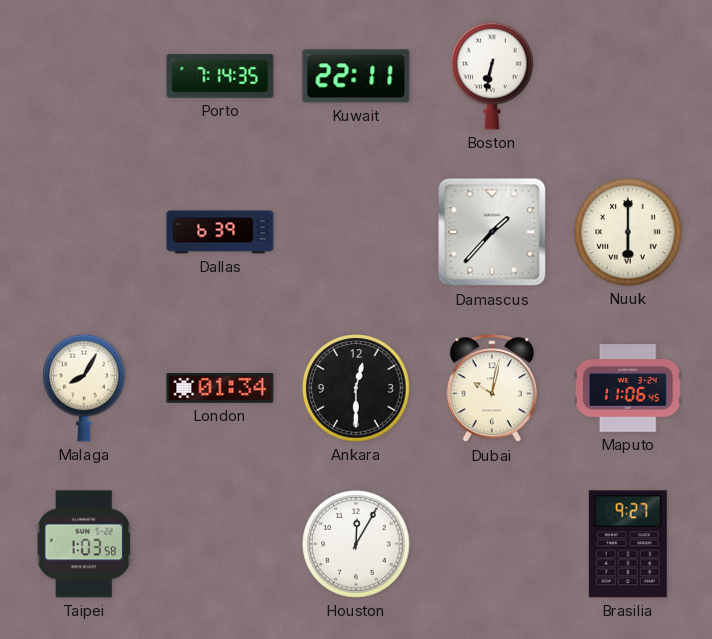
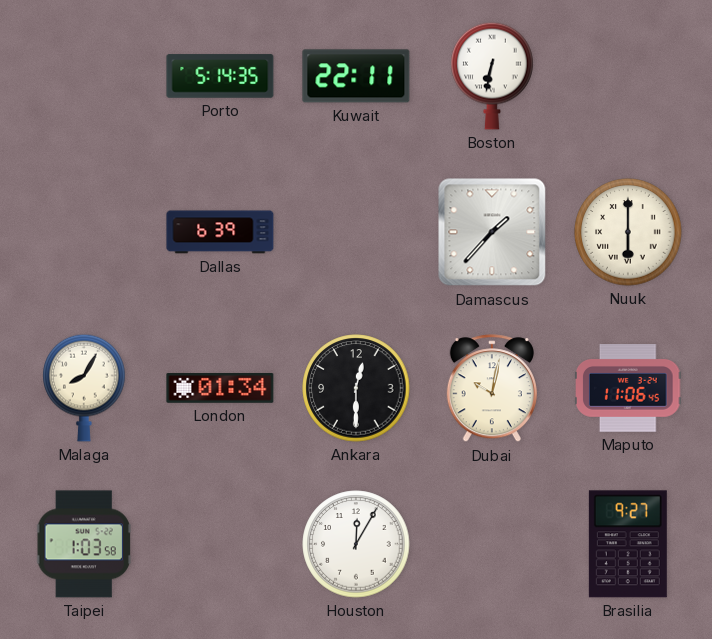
Porto: 7:14 -> 5:14 (220, 76)
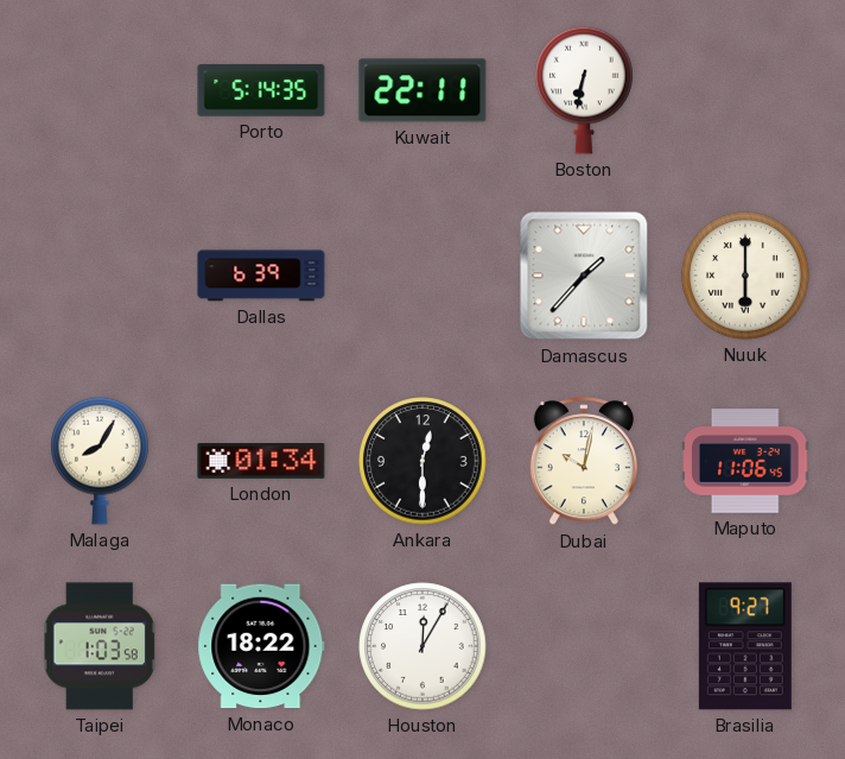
Monaco: none -> 18:22 (261, 646)
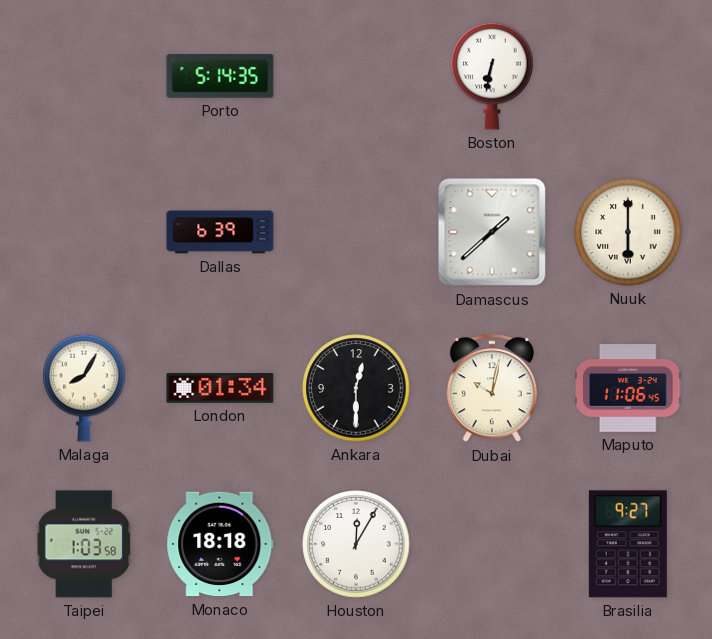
Kuwait: 22:11 -> none (422, 90)
Damascus: 1:37 -> 1:38 (492, 232)
Monaco: 18:22 -> 18:18 (220, 544)
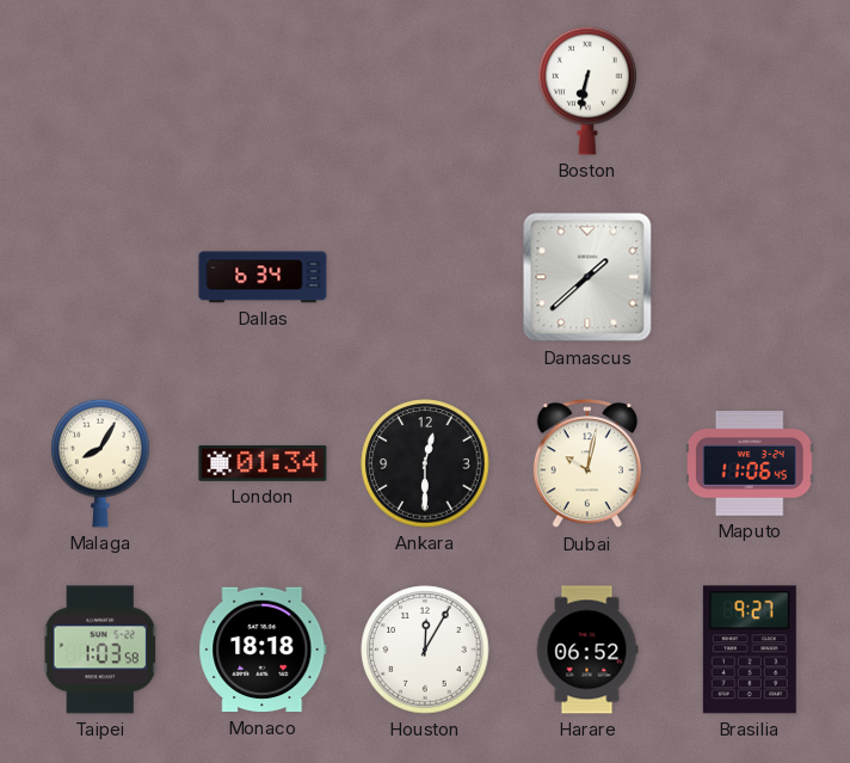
Porto: 5:14 -> none (220, 76)
Dallas: 6:39 -> 6:34 (263, 277)
Nuuk: 6:00 -> none (628, 232)
Harare: none -> 06:52 (587, 650)
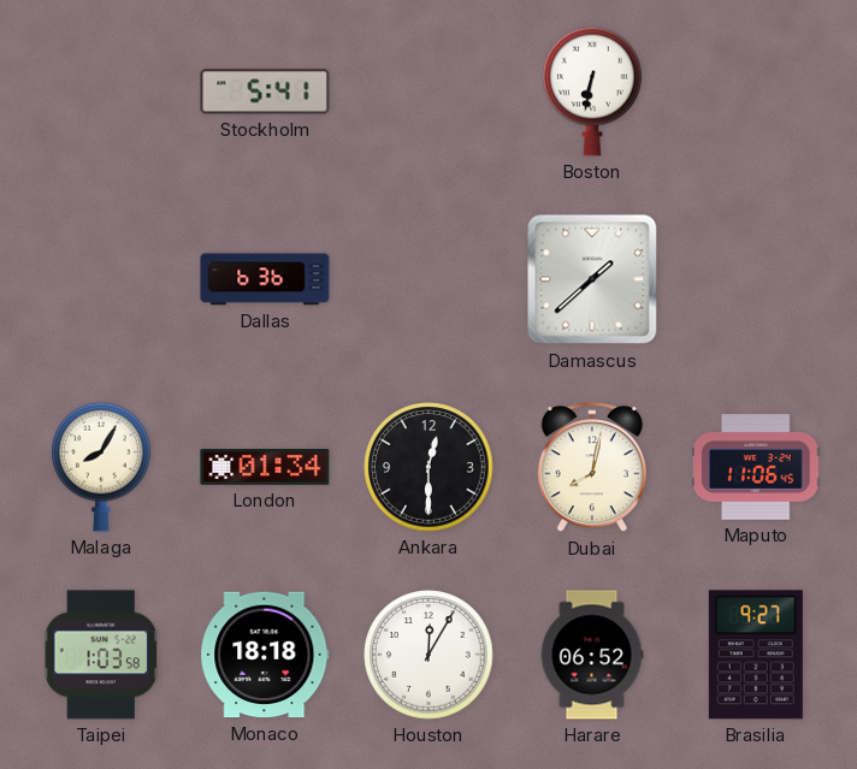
Stockholm: none -> 5:41 (265, 91)
Dallas: 6:34 -> 6:36 (265, 279)
Dubai: 10:02 -> 8:02 (592, 468)
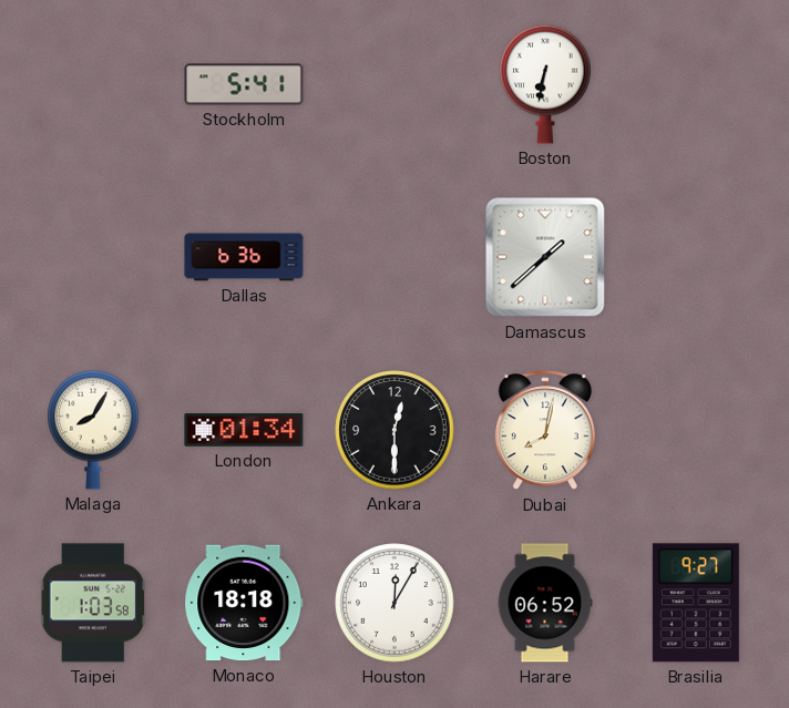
Maputo: 11:06 -> none (757, 467)
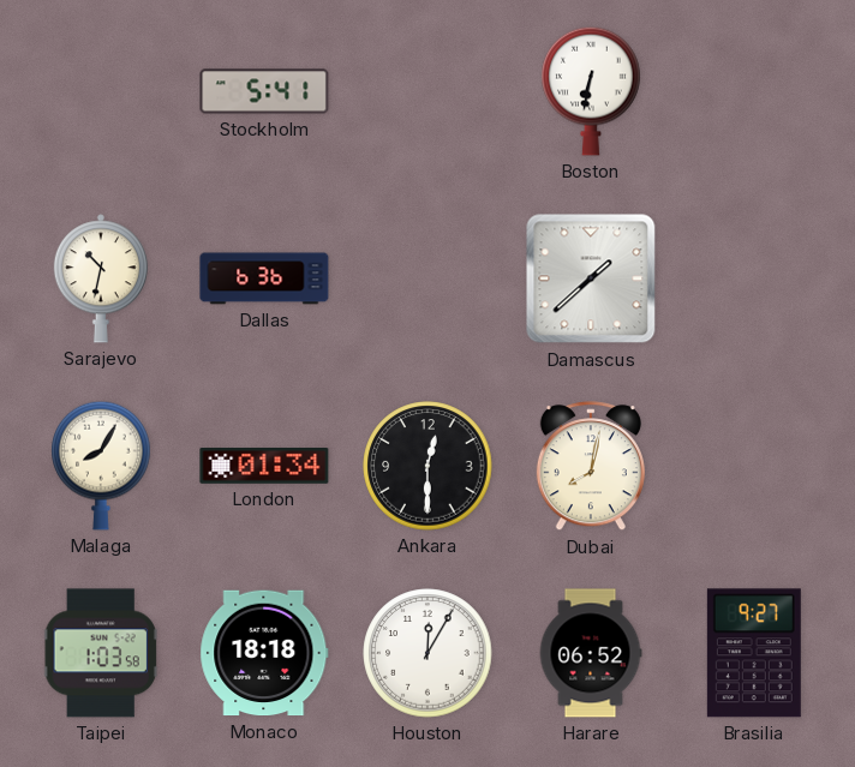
Sarajevo: none -> 10:32 (101, 278)
